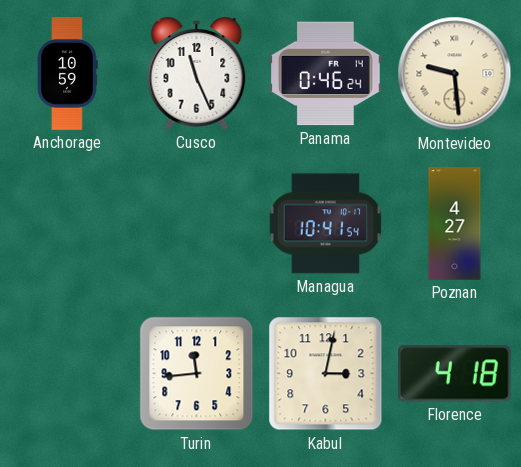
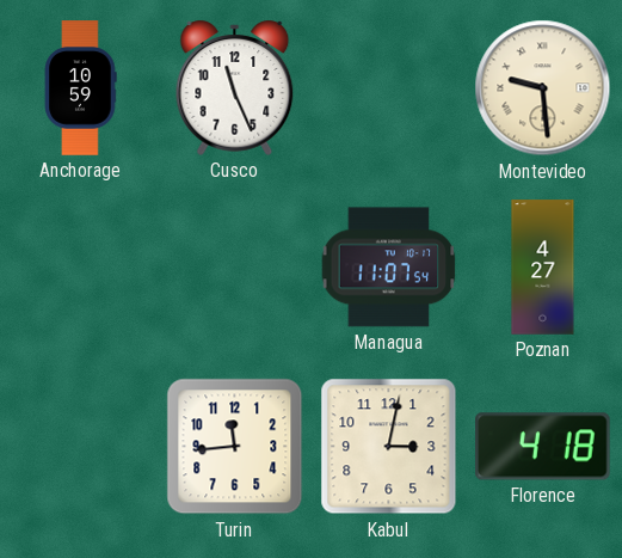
Panama: 0:46 -> none (326, 74)
Managua: 10:41 -> 11:07 (389, 268)
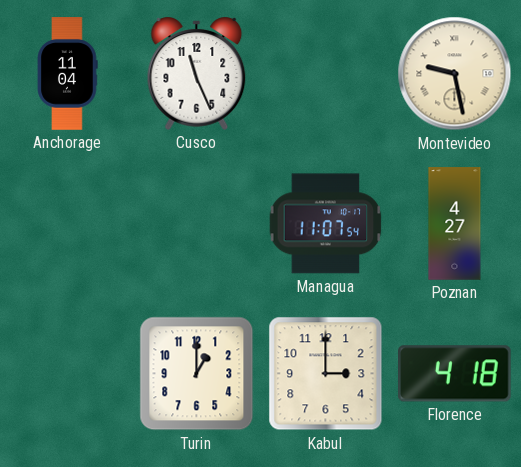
Anchorage: 10:59 -> 11:04 (67, 74)
Montevideo: 9:29 -> 9:28 (455, 74)
Turin: 11:44 -> 1:00 (197, 374)
Kabul: 3:02 -> 3:00 (326, 374)
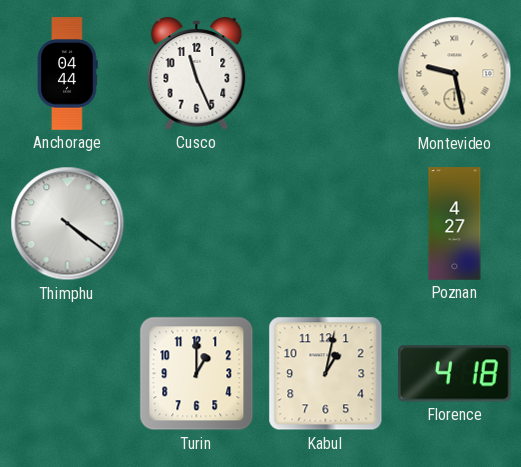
Anchorage: 11:04 -> 04:44 (67, 74)
Thimphu: none -> 4:21 (68, 224)
Managua: 11:07 -> none (326, 224)
Kabul: 3:00 -> 1:02 (326, 374)
